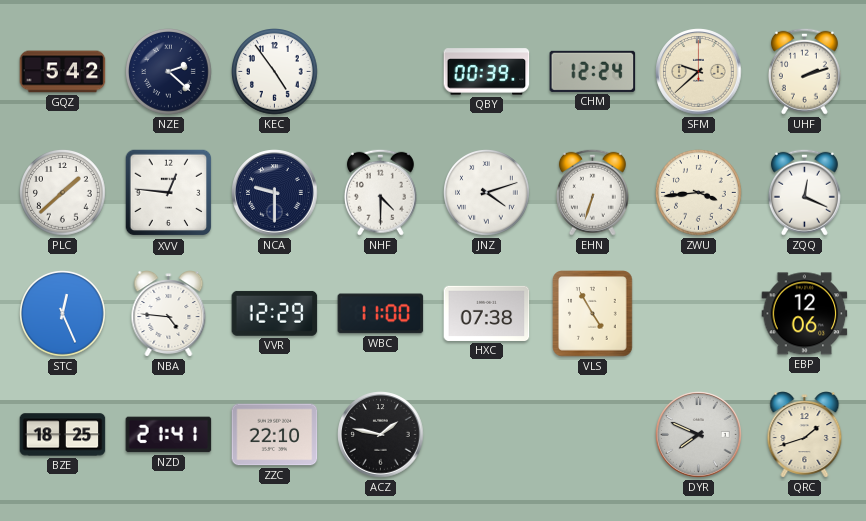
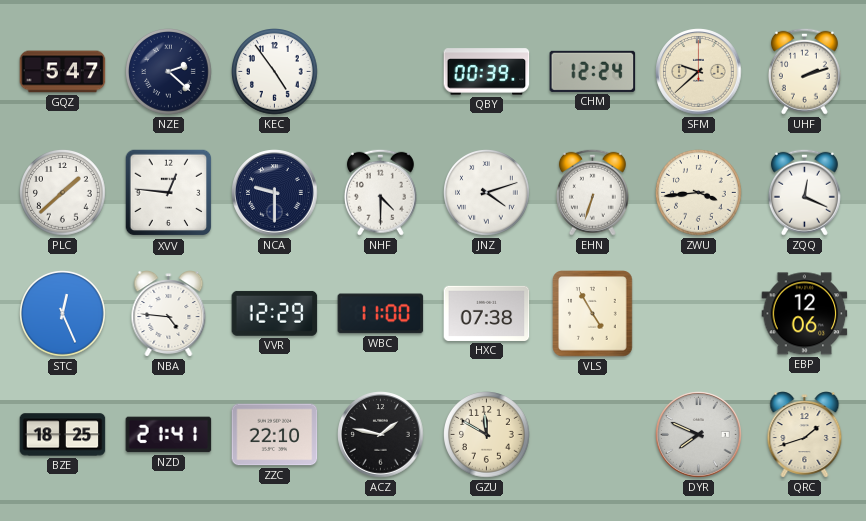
GQZ: 5:42 -> 5:47 (63, 72)
GZU: none -> 11:50 (487, 435)
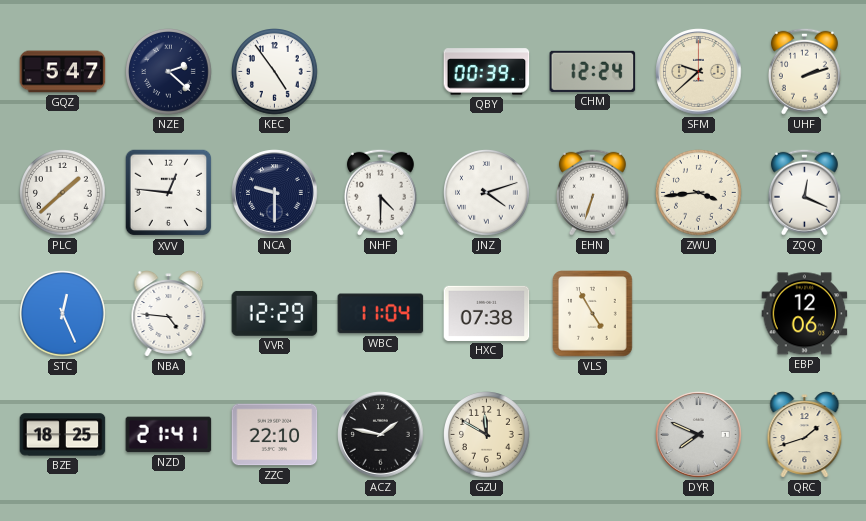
WBC: 11:00 -> 11:04 (381, 314)
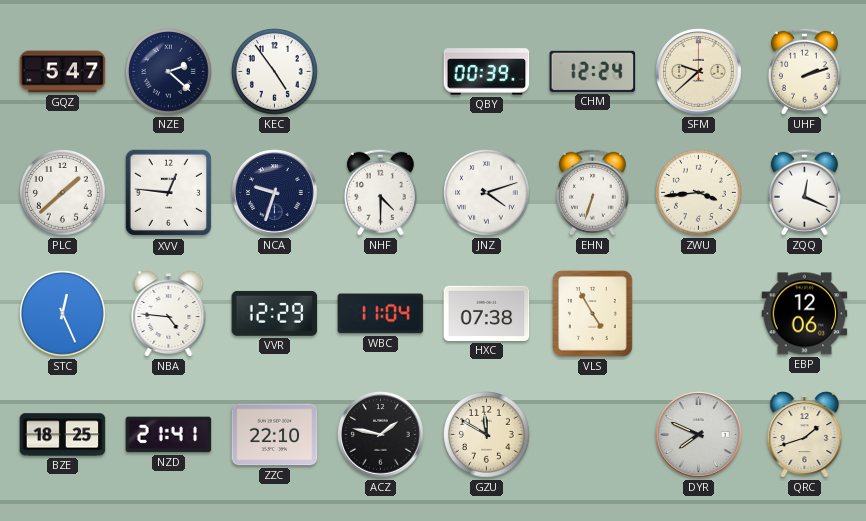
NCA: 9:30 -> 9:33 (275, 193)
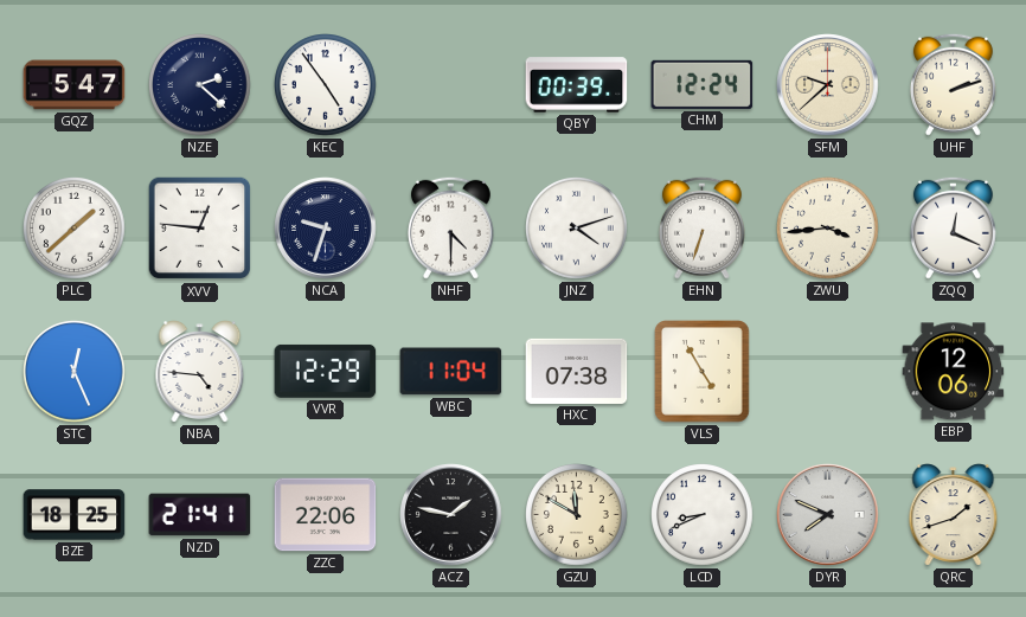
ZZC: 22:10 -> 22:06 (326, 515)
LCD: none -> 8:41 (703, 515)
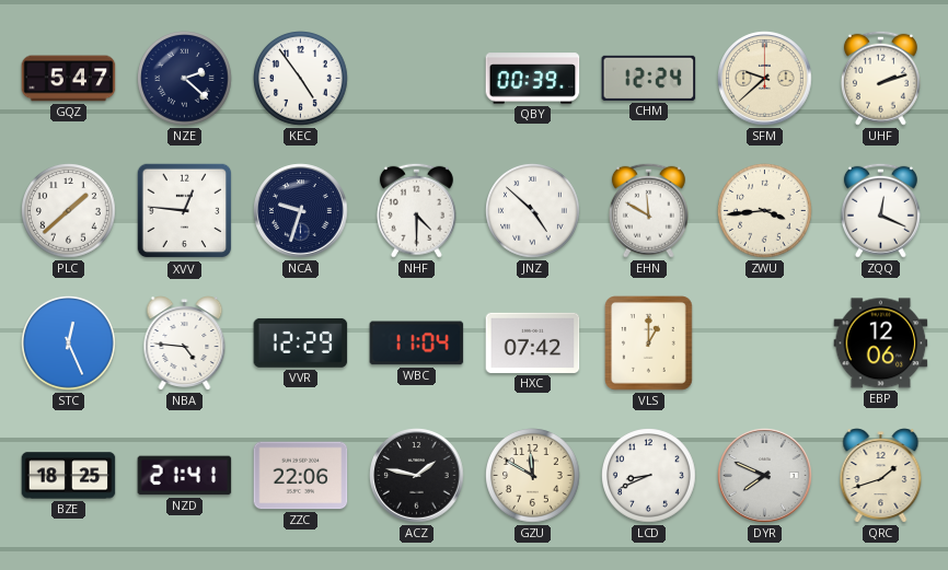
JNZ: 4:12 -> 4:52 (533, 211)
EHN: 6:33 -> 11:50 (648, 210)
HXC: 07:38 -> 07:42 (533, 342)
VLS: 4:55 -> 1:00 (649, 344)
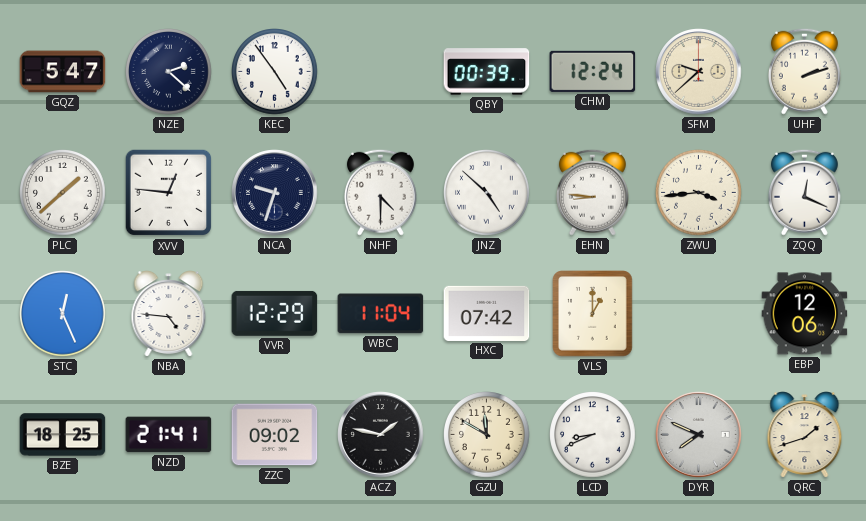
EHN: 11:50 -> 8:46 (592, 192)
ZZC: 22:06 -> 09:02 (275, 435)
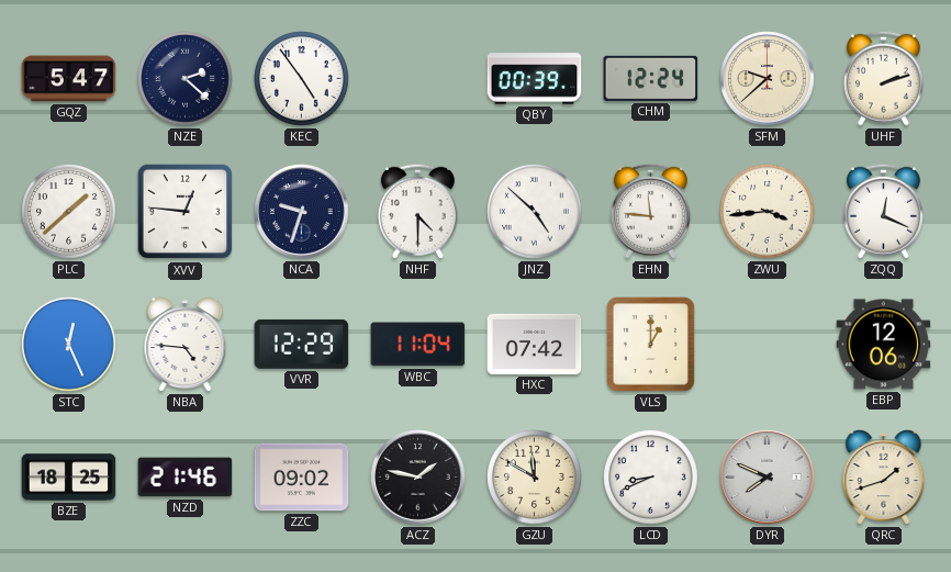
EHN: 8:46 -> 11:46 (650, 211)
NZD: 21:41 -> 21:46 (186, 478)
